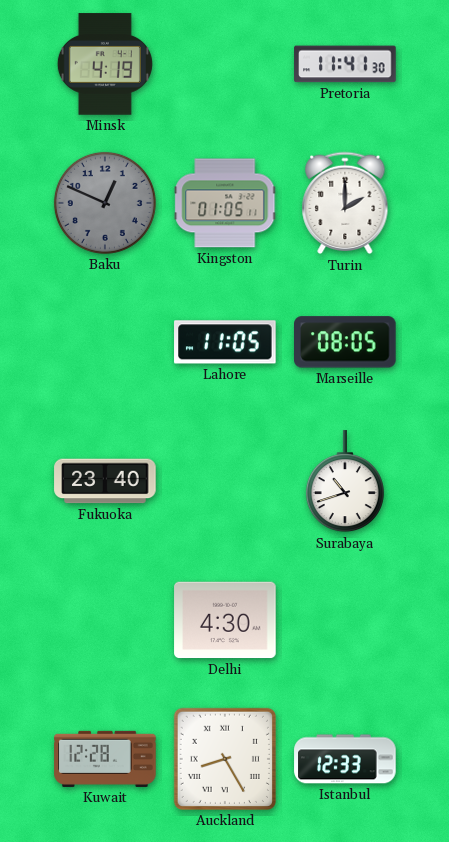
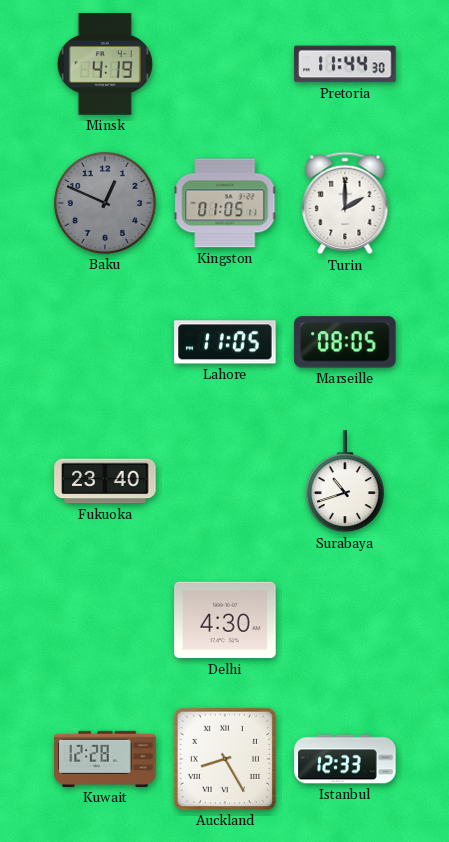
Pretoria: 11:41 -> 11:44 (345, 64)
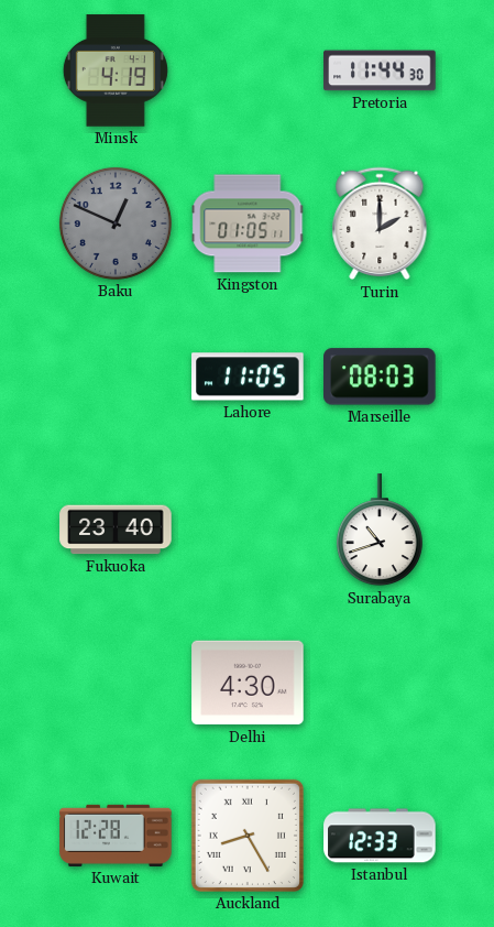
Marseille: 08:05 -> 08:03 (381, 377)
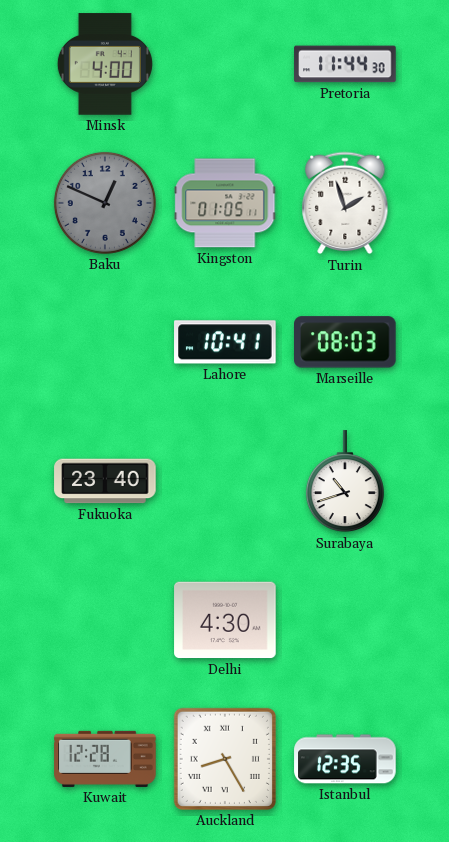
Minsk: 4:19 -> 4:00 (105, 64)
Turin: 2:00 -> 1:57 (345, 203)
Lahore: 11:05 -> 10:41 (225, 342)
Istanbul: 12:33 -> 12:35 (345, 759)
